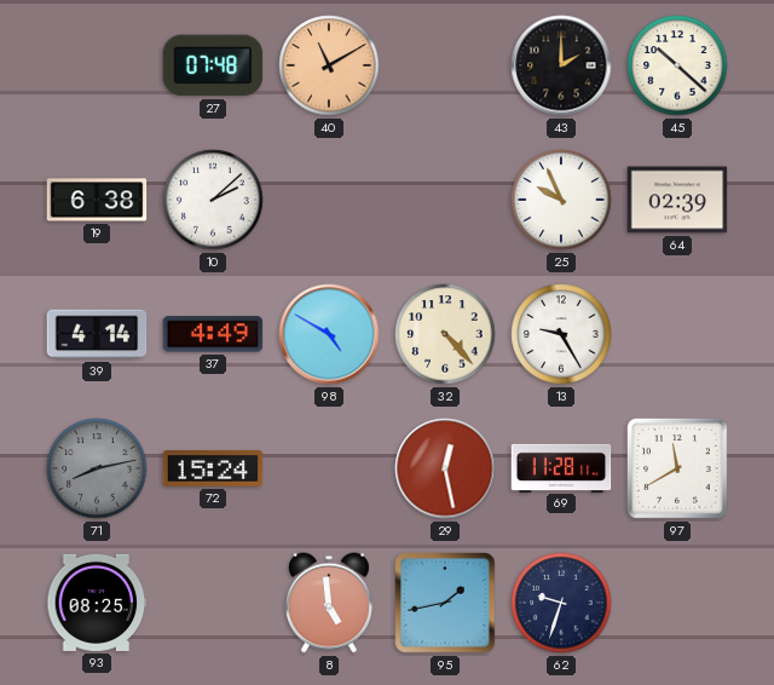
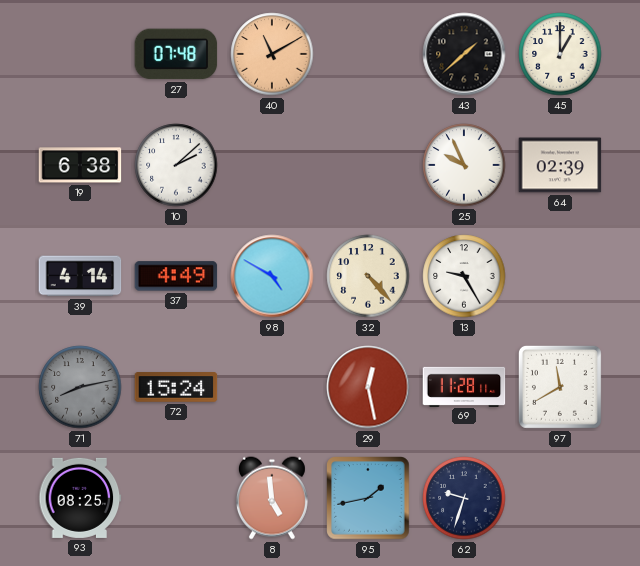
43: 2:00 -> 1:38 (464, 54)
45: 10:22 -> 1:00 (560, 54)
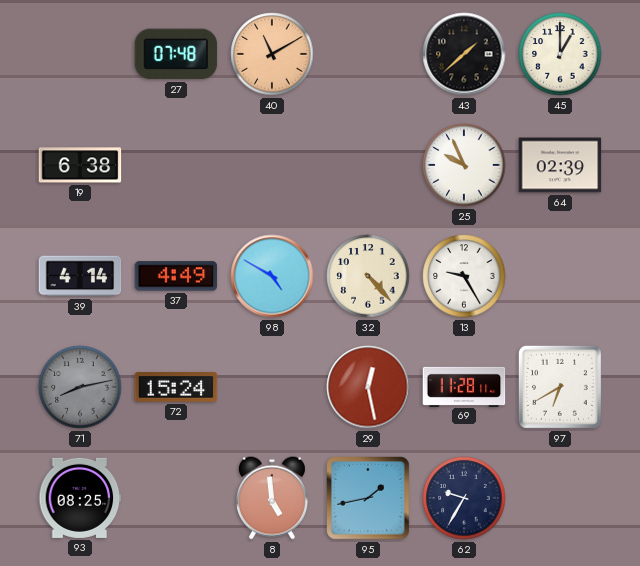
10: 2:08 -> none (176, 165)
97: 11:40 -> 6:40 (560, 387)
62: 9:33 -> 9:35 (464, 498)
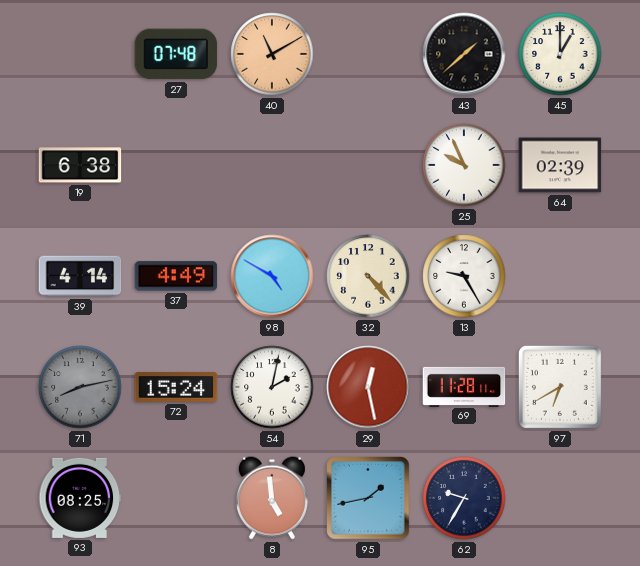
54: none -> 2:02 (272, 387)
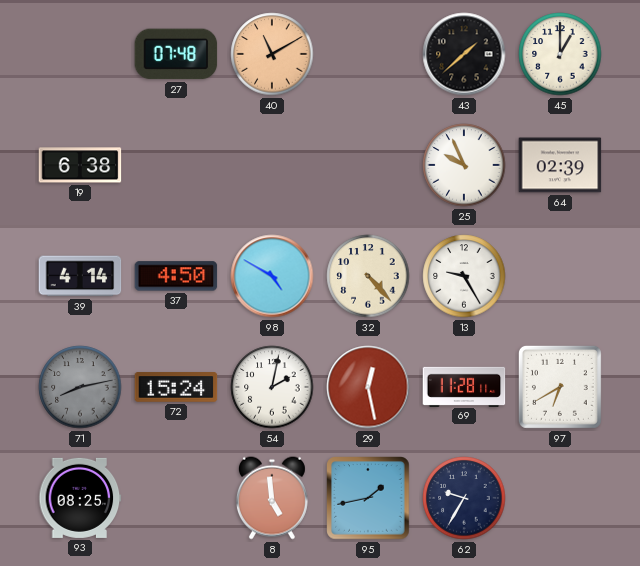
37: 4:49 -> 4:50 (176, 276)
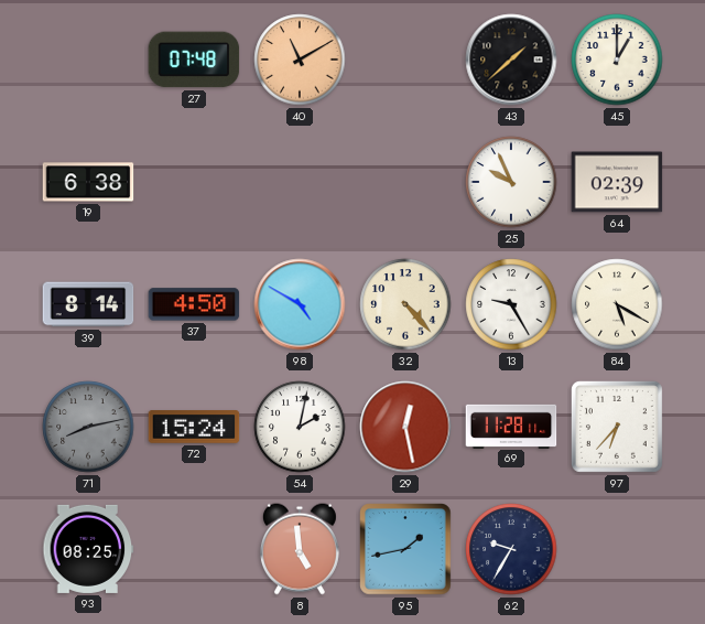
39: 4:14 -> 8:14 (88, 304)
84: none -> 5:20 (617, 304)
97: 6:40 -> 6:37 (617, 427)
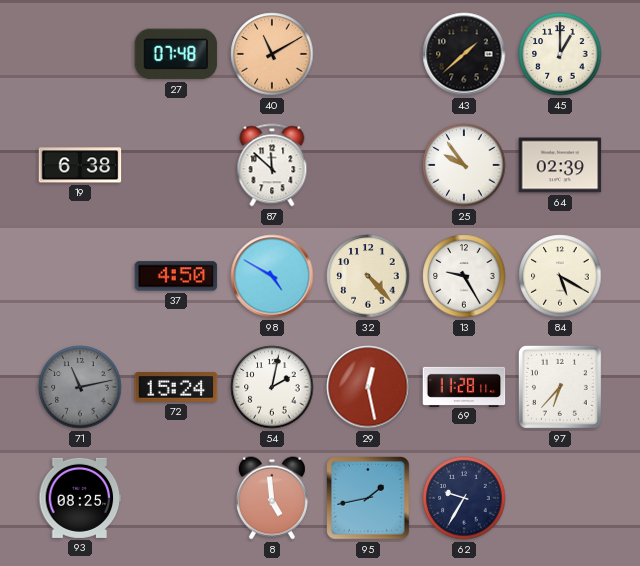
87: none -> 11:52 (272, 165)
25: 9:56 -> 9:54 (464, 165)
39: 8:14 -> none (88, 304)
71: 8:13 -> 11:13 (80, 387)
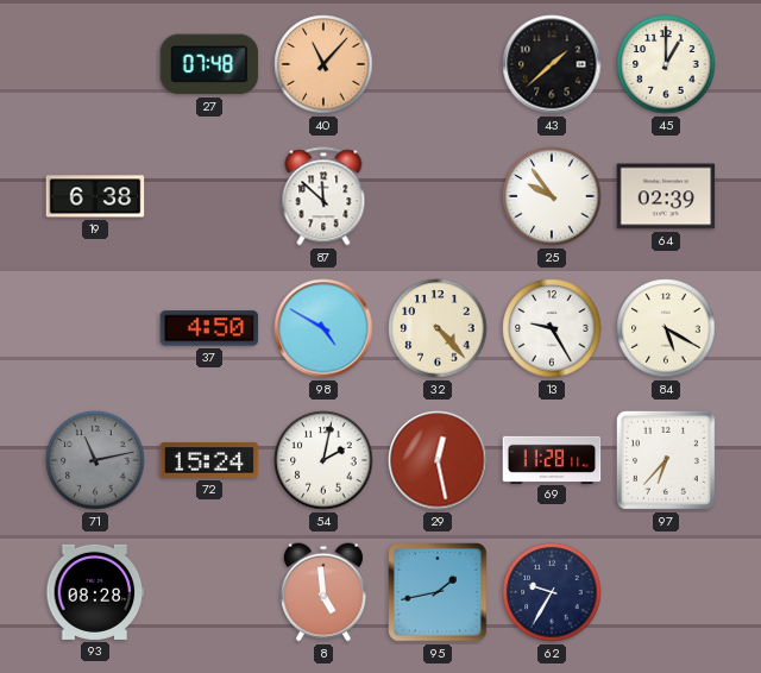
40: 11:10 -> 11:07 (323, 64)
93: 08:25 -> 08:28 (95, 592)
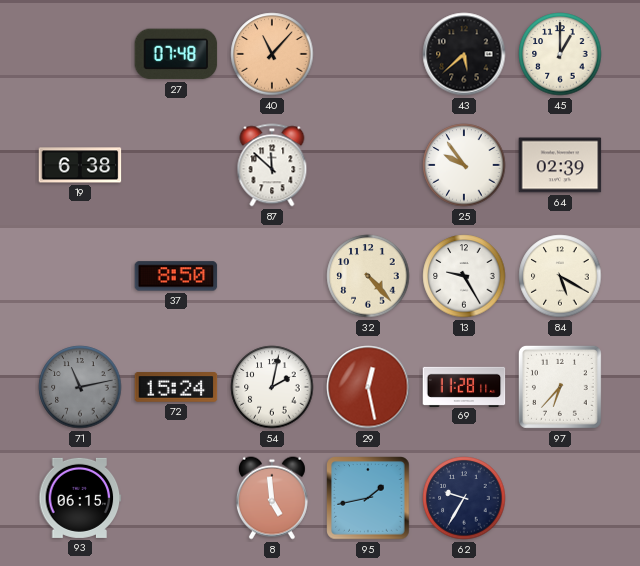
43: 1:38 -> 5:38 (464, 54)
37: 4:50 -> 8:50 (176, 276)
98: 4:50 -> none (323, 328)
93: 08:28 -> 06:15 (80, 498)
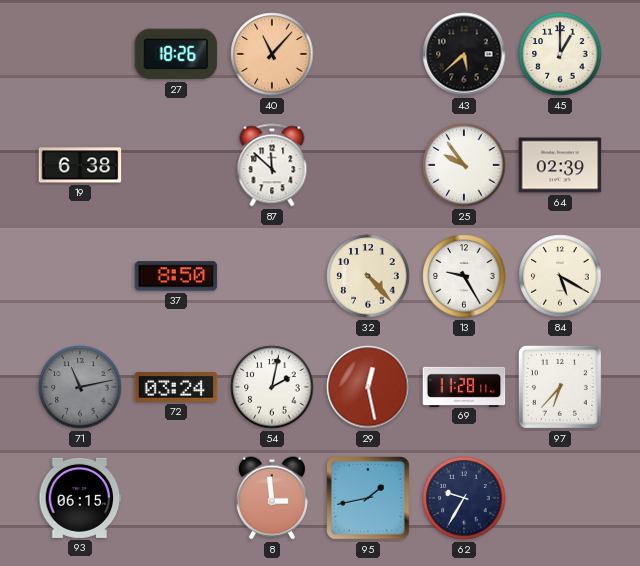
27: 07:48 -> 18:26 (176, 54)
72: 15:24 -> 03:24 (176, 387)
8: 4:59 -> 2:59 (272, 498)
